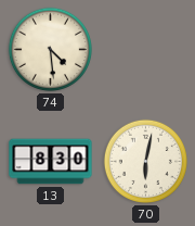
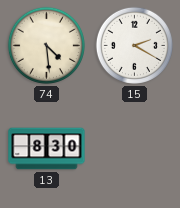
15: none -> 2:20 (134, 45)
70: 6:02 -> none (145, 161)
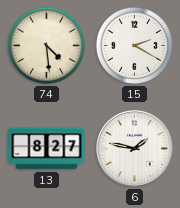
13: 8:30 -> 8:27 (47, 149)
6: none -> 1:47 (135, 149)
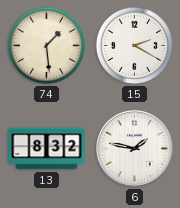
74: 4:29 -> 1:29 (46, 45)
13: 8:27 -> 8:32 (47, 149)
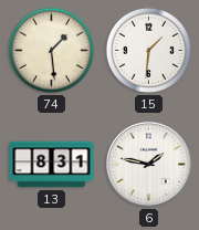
15: 2:20 -> 1:31 (148, 50)
13: 8:32 -> 8:31 (52, 165)
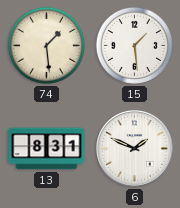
15: 1:31 -> 1:29 (134, 45)
6: 1:47 -> 1:49 (135, 149)
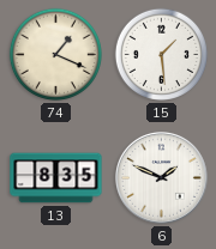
74: 1:29 -> 1:19 (55, 54)
13: 8:31 -> 8:35 (56, 178)
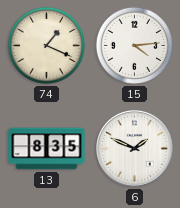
15: 1:29 -> 4:14 (134, 45)
